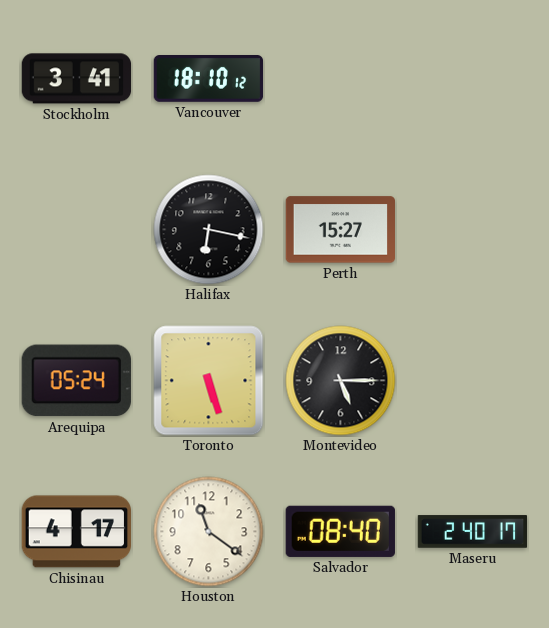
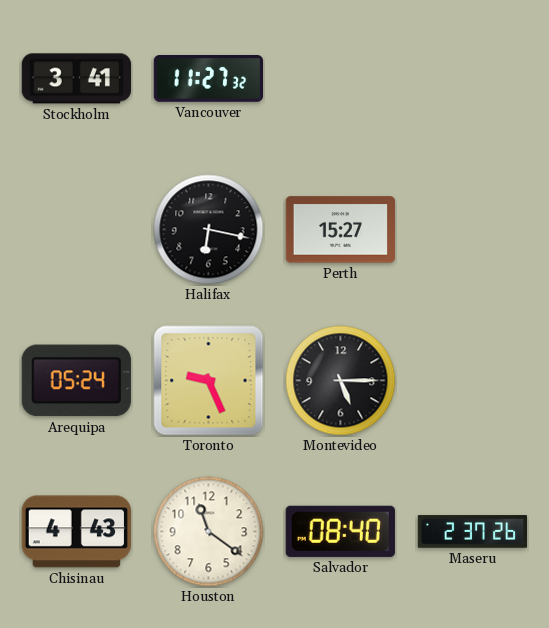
Vancouver: 18:10 -> 11:27 (209, 79)
Toronto: 5:27 -> 9:26 (209, 381)
Chisinau: 4:17 -> 4:43 (76, 532)
Maseru: 2:40 -> 2:37 (473, 532)
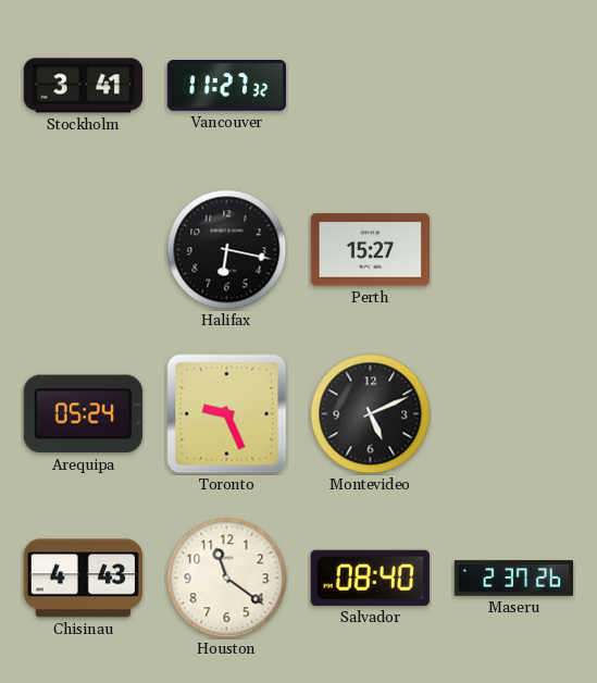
Montevideo: 5:15 -> 5:11 (371, 414)
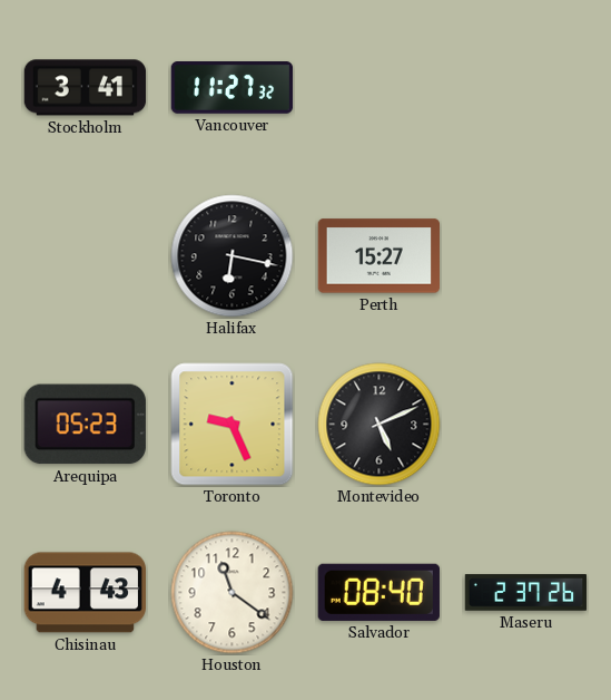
Arequipa: 05:24 -> 05:23 (85, 425)
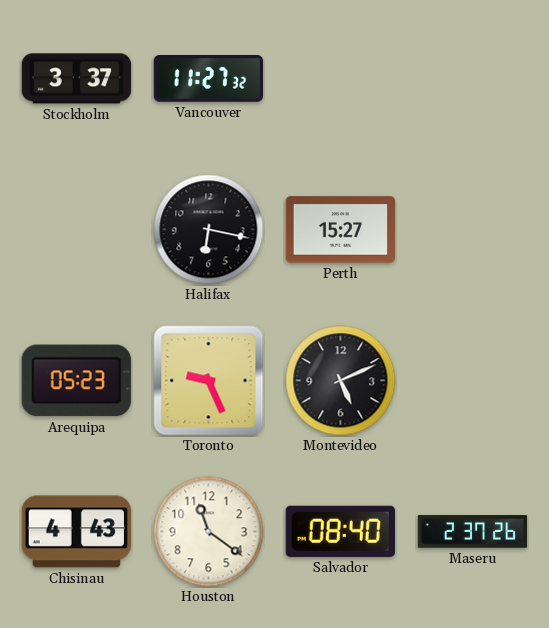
Stockholm: 3:41 -> 3:37 (77, 79)
